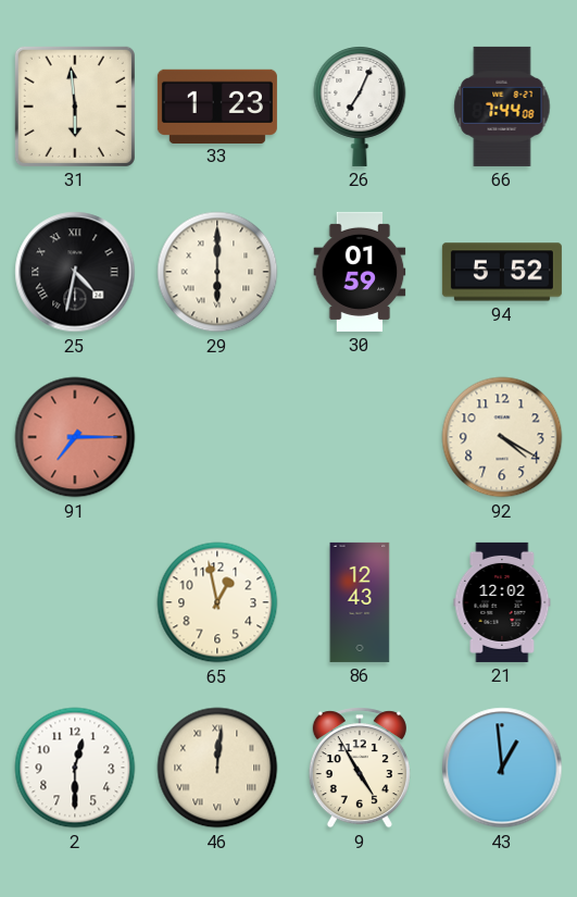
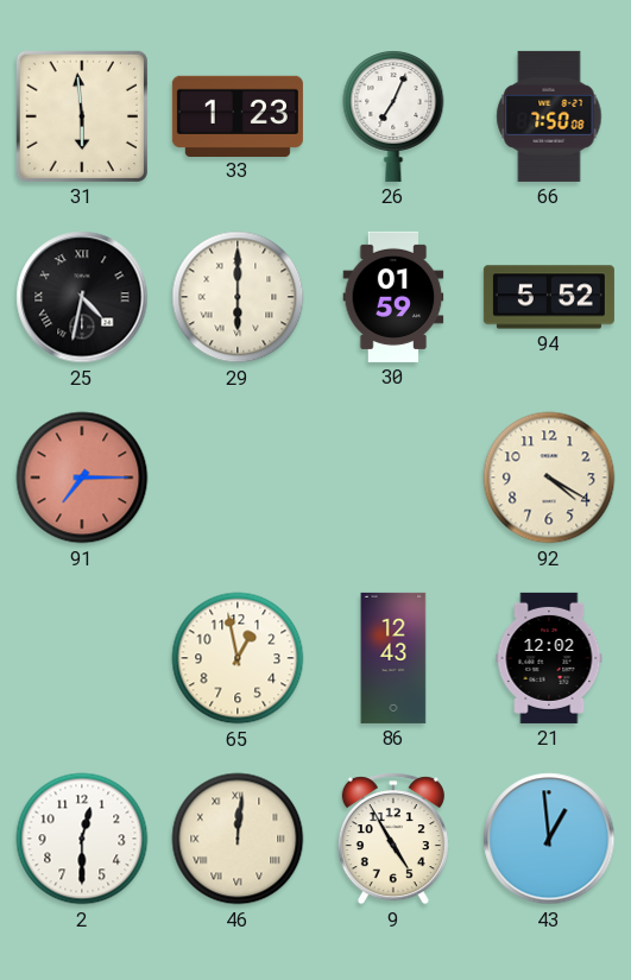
66: 7:44 -> 7:50 (549, 116)
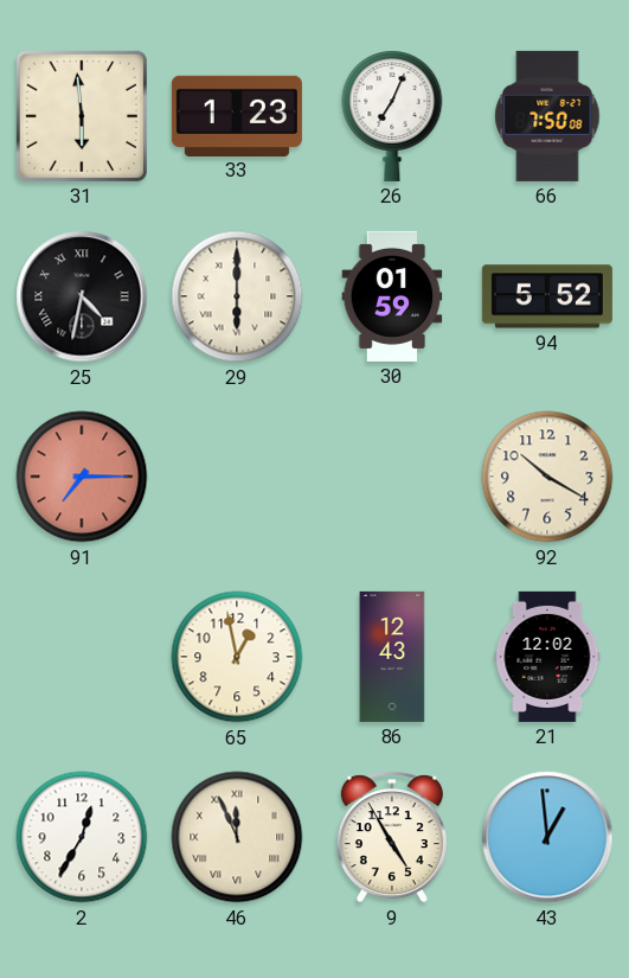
92: 4:20 -> 10:20 (547, 477)
2: 12:30 -> 12:35 (82, 837)
46: 12:01 -> 11:56 (237, 837)
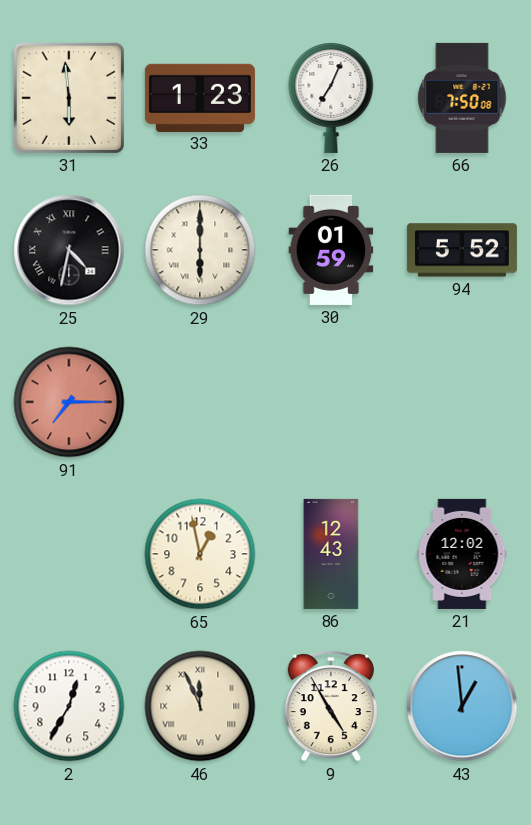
92: 10:20 -> none (547, 477)
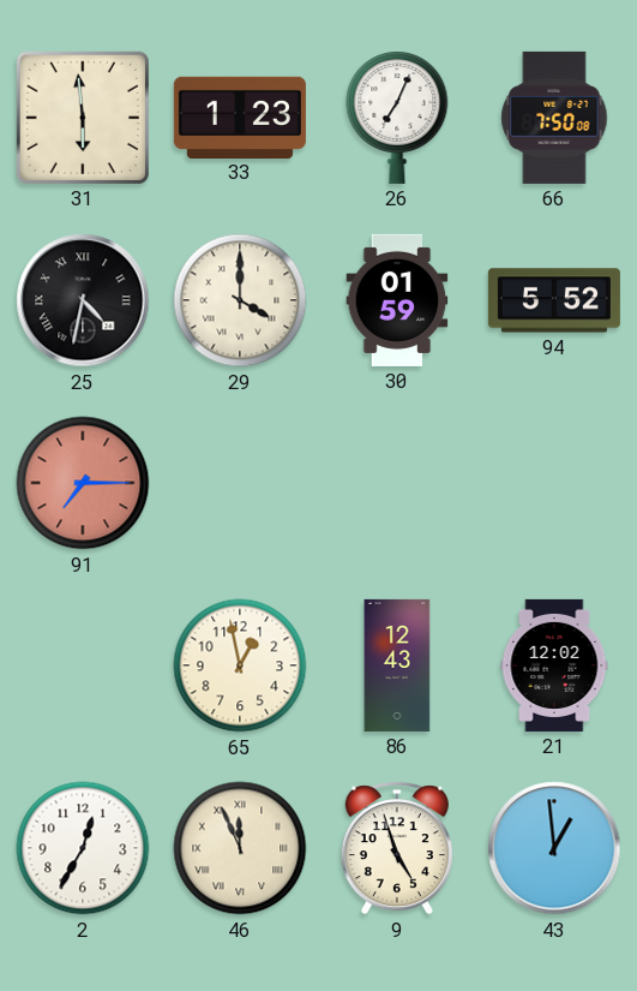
29: 6:00 -> 4:00 (240, 300)
9: 4:55 -> 4:57 (397, 848)
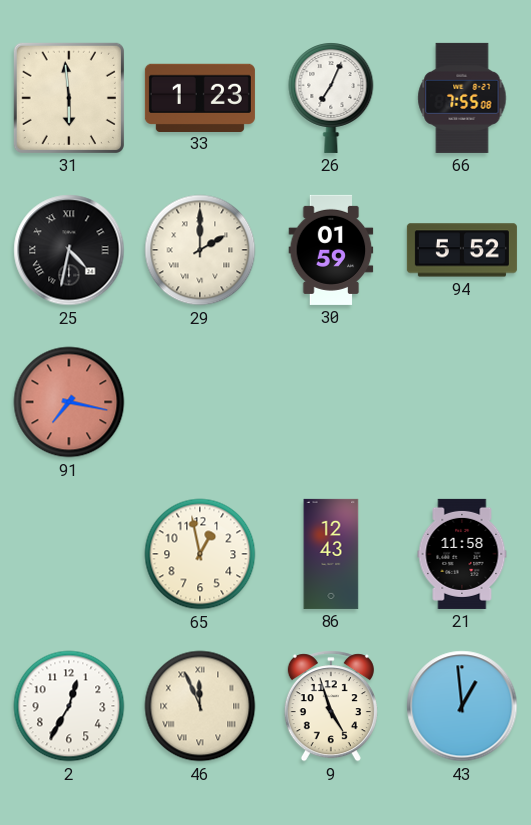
66: 7:50 -> 7:55 (462, 98)
29: 4:00 -> 2:00 (200, 250)
91: 7:15 -> 7:17 (69, 402)
21: 12:02 -> 11:58 (462, 554)
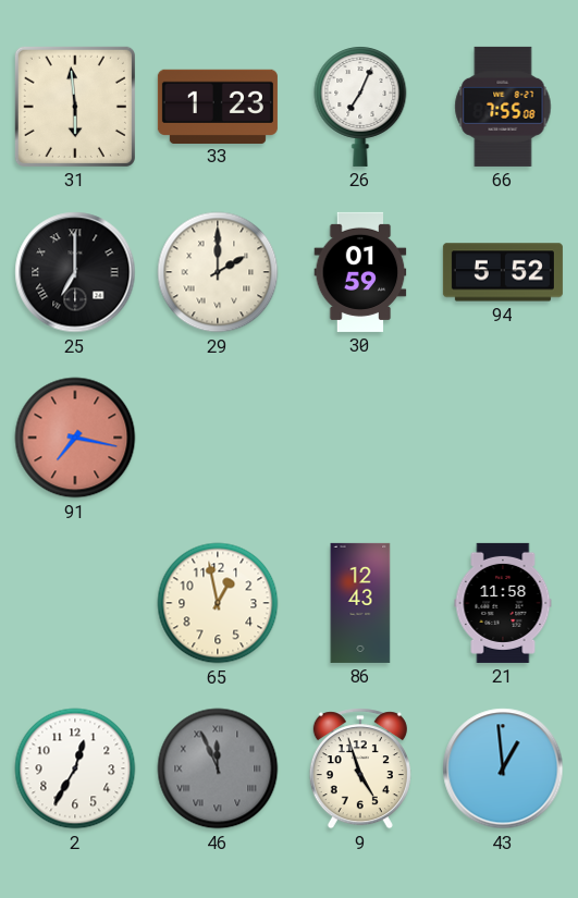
25: 4:32 -> 7:00 (75, 272)
46 dial: cream -> grey (218, 768)
